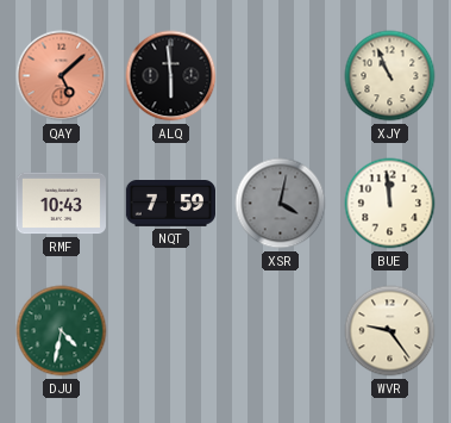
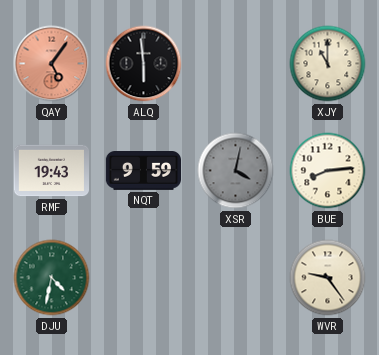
QAY: 5:08 -> 5:06 (52, 64)
XJY: 10:56 -> 11:00 (328, 64)
RMF: 10:43 -> 19:43 (51, 171)
NQT: 7:59 -> 9:59 (143, 171)
BUE: 11:59 -> 8:14 (328, 171)
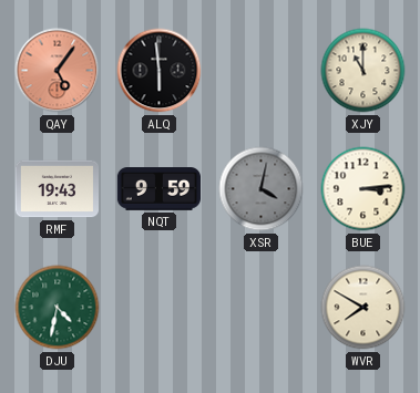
BUE: 8:14 -> 3:14 (363, 189)
WVR: 9:24 -> 7:50 (363, 308)
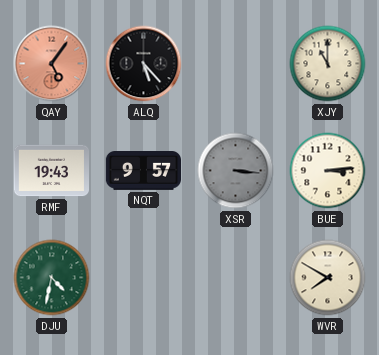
ALQ: 5:59 -> 5:23 (144, 64)
NQT: 9:59 -> 9:57 (143, 171)
XSR: 4:02 -> 3:16 (236, 171)
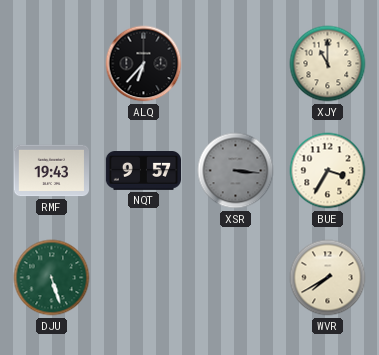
QAY: 5:06 -> none (52, 64)
ALQ: 5:23 -> 6:37 (144, 64)
BUE: 3:14 -> 3:35 (328, 171)
DJU: 4:32 -> 5:27 (52, 278)
WVR: 7:50 -> 7:40 (328, 278)
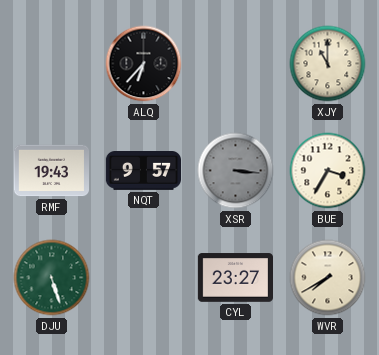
CYL: none -> 23:27 (235, 278)
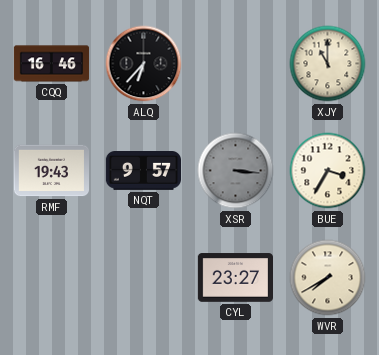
CQQ: none -> 16:46 (52, 64)
DJU: 5:27 -> none (52, 278)
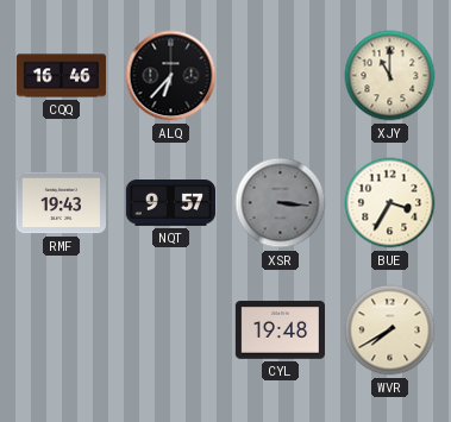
CYL: 23:27 -> 19:48 (280, 330)
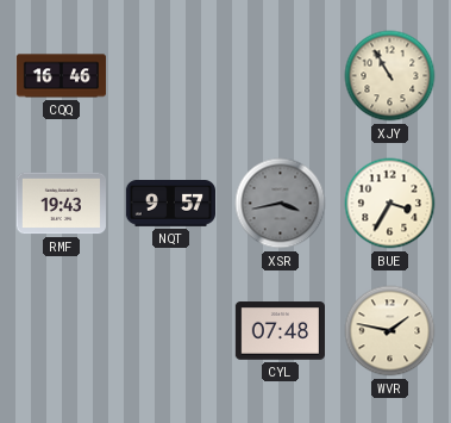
ALQ: 6:37 -> none (171, 76)
XJY: 11:00 -> 10:55 (390, 76)
XSR: 3:16 -> 3:43 (281, 204)
CYL: 19:48 -> 07:48 (280, 331)
WVR: 7:40 -> 1:47 (390, 331)
